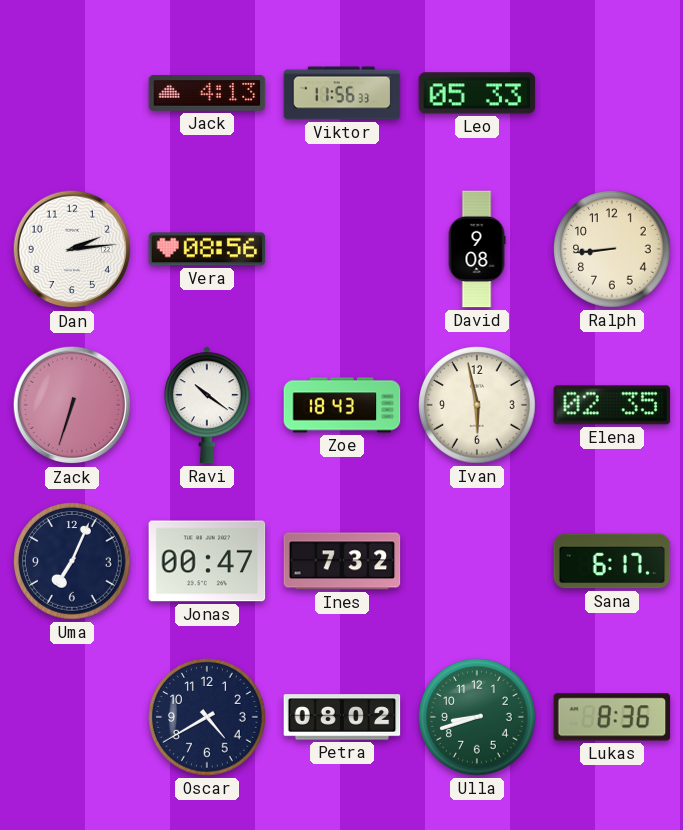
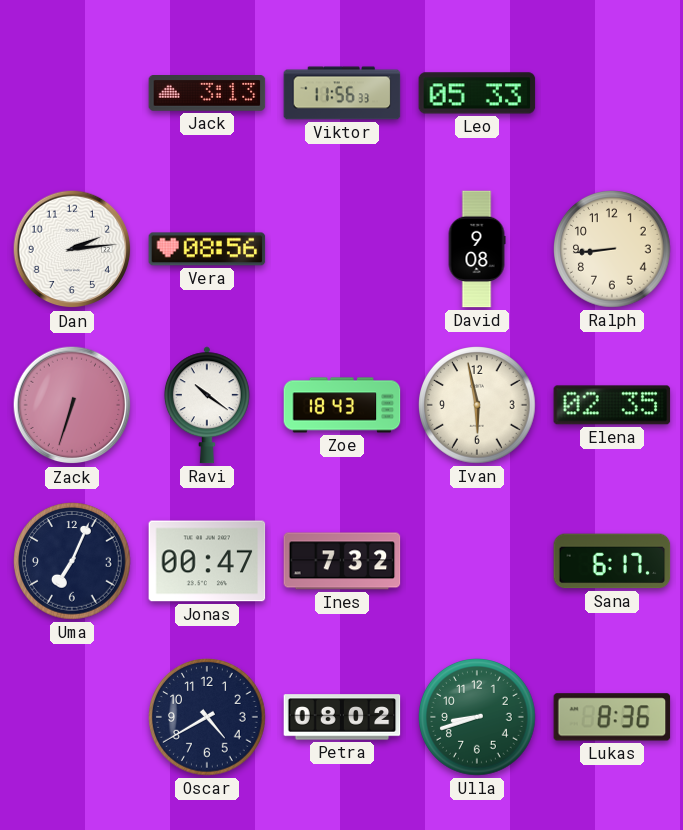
Jack: 4:13 -> 3:13 (207, 94)
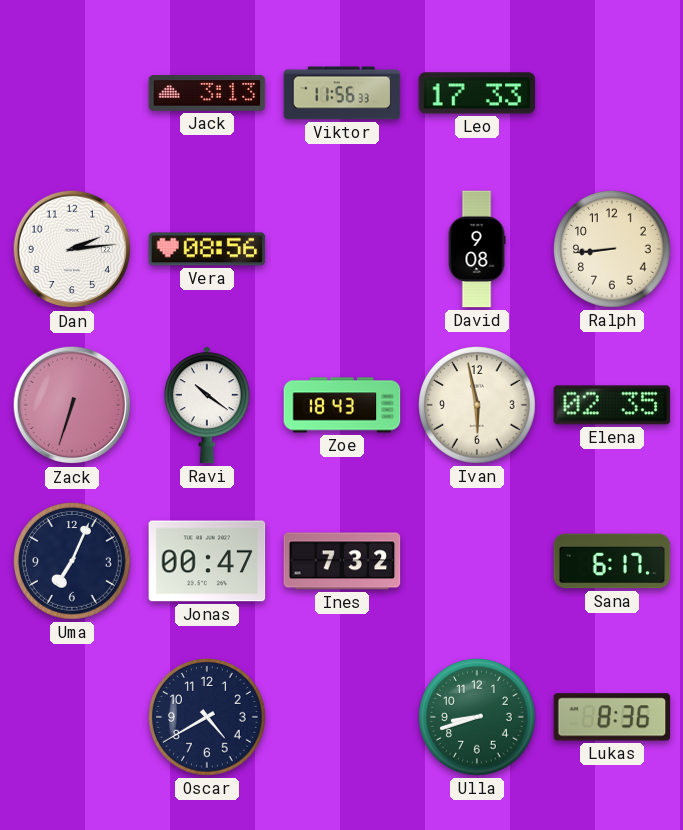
Leo: 05:33 -> 17:33 (477, 93)
Petra: 08:02 -> none (342, 717)
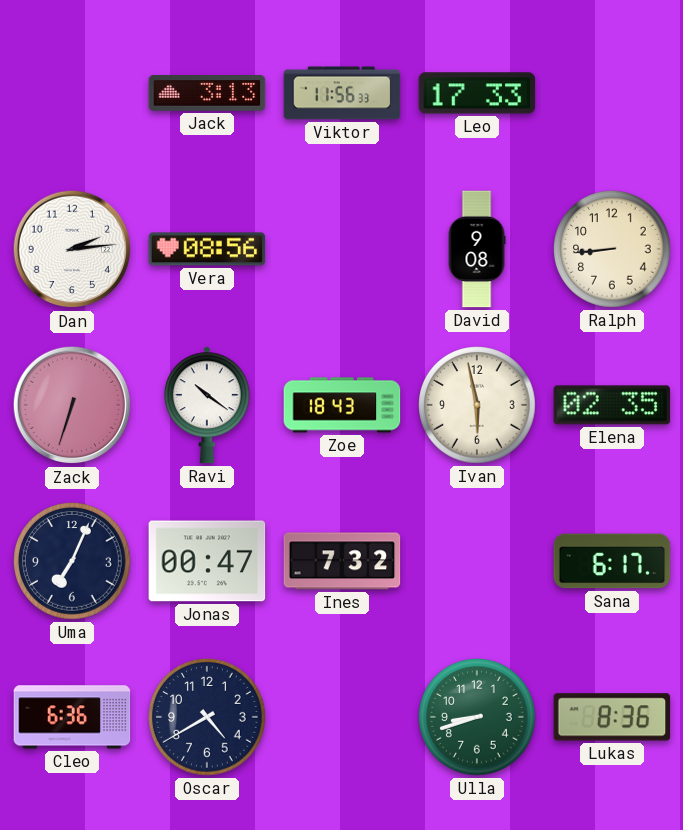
Cleo: none -> 6:36 (72, 717)
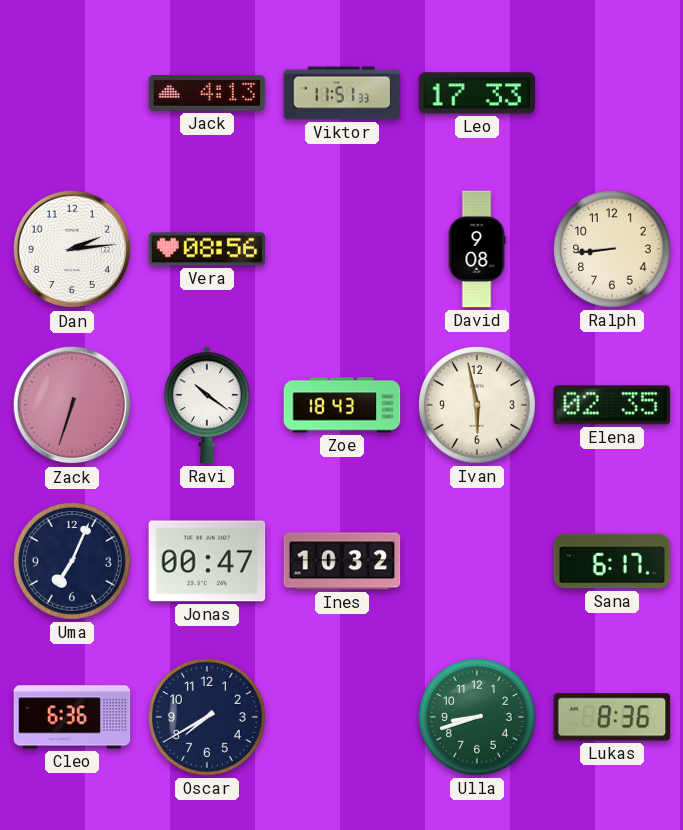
Jack: 3:13 -> 4:13 (207, 94)
Viktor: 11:56 -> 11:51 (342, 93)
Ines: 7:32 -> 10:32 (342, 561)
Oscar: 4:40 -> 7:40 (207, 717)
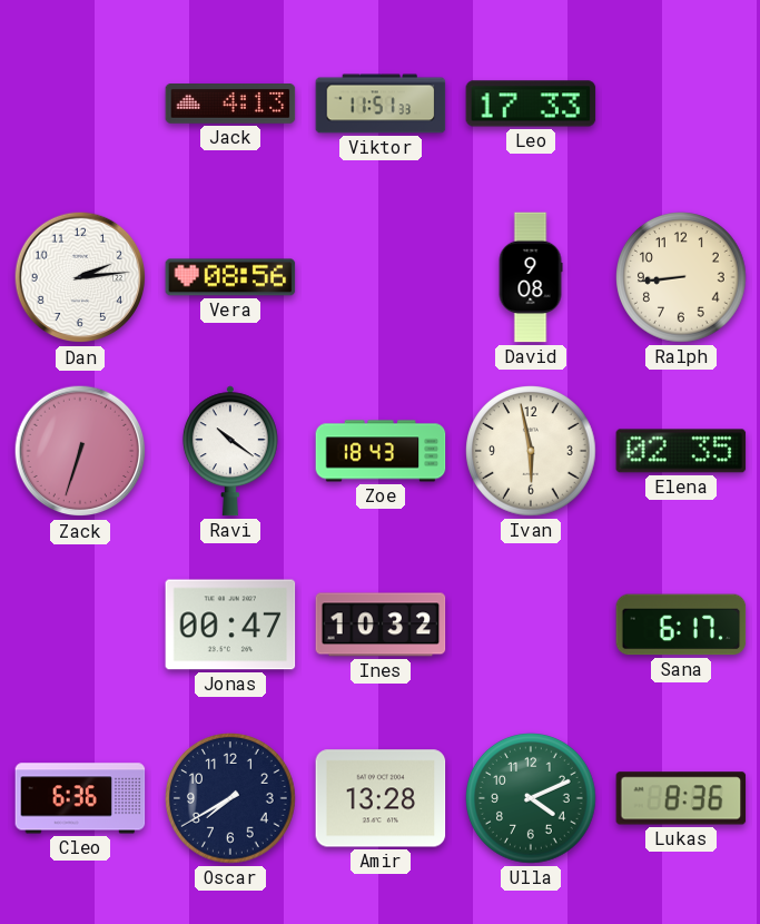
Uma: 7:04 -> none (72, 561)
Amir: none -> 13:28 (381, 798)
Ulla: 8:42 -> 4:11 (531, 798)
